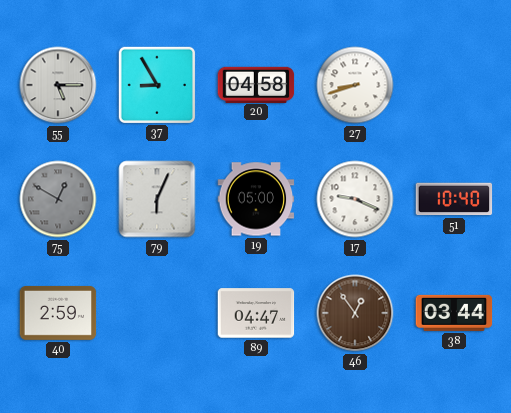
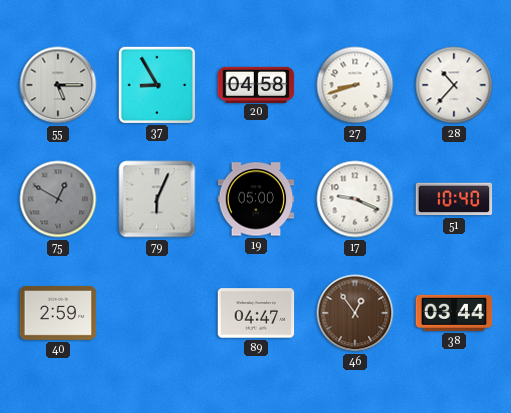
28: none -> 10:37 (454, 85)
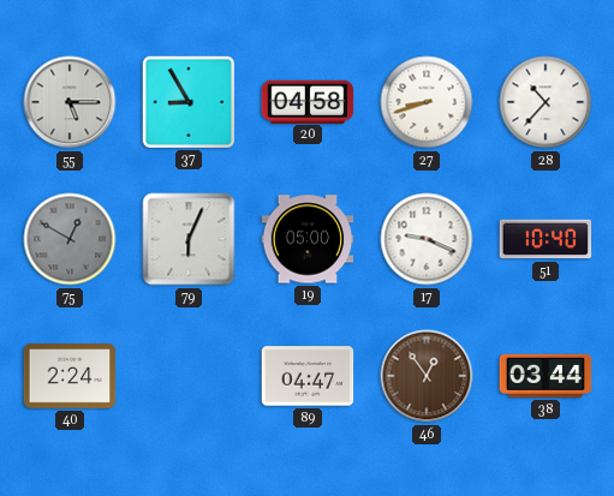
40: 2:59 -> 2:24 (70, 376)
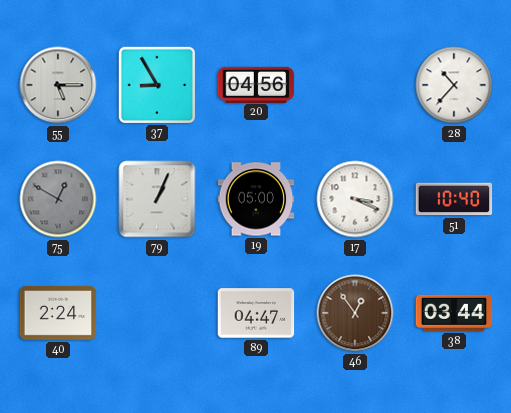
20: 04:58 -> 04:56 (256, 84)
27: 8:42 -> none (427, 102)
79: 6:04 -> 1:04 (157, 199)
17: 9:19 -> 3:19 (355, 199)
